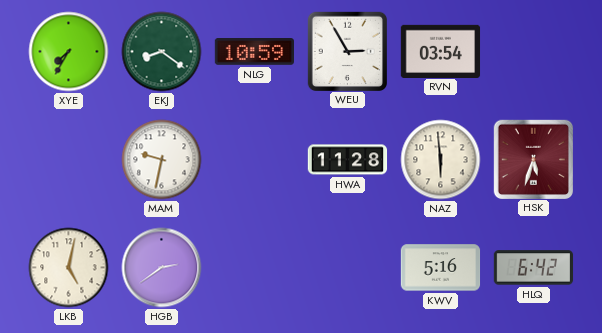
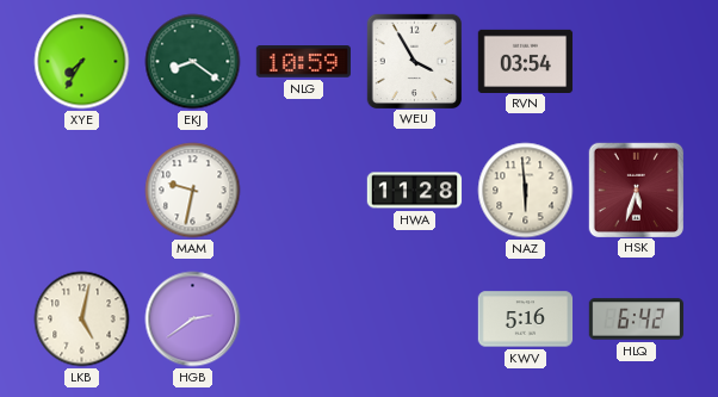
WEU: 2:55 -> 3:55 (414, 61)
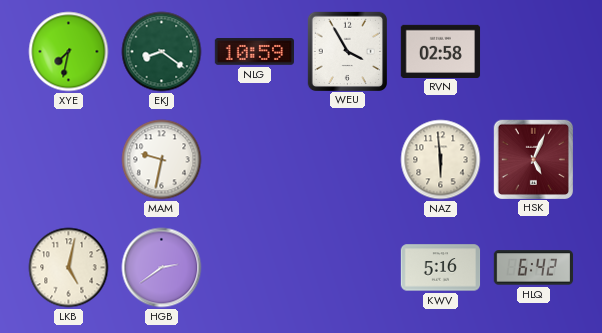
XYE: 7:35 -> 7:32 (69, 52)
RVN: 03:54 -> 02:58 (441, 51)
HWA: 11:28 -> none (415, 191)
HSK: 5:33 -> 5:04 (533, 159)
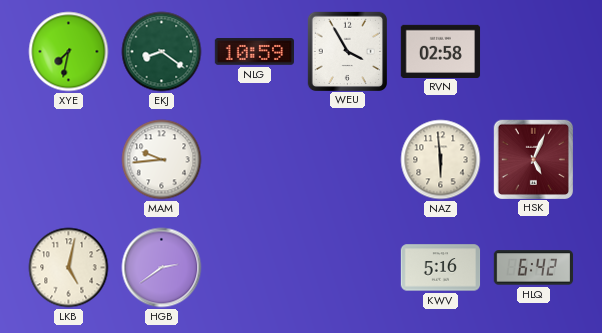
MAM: 9:32 -> 9:44 (162, 160)
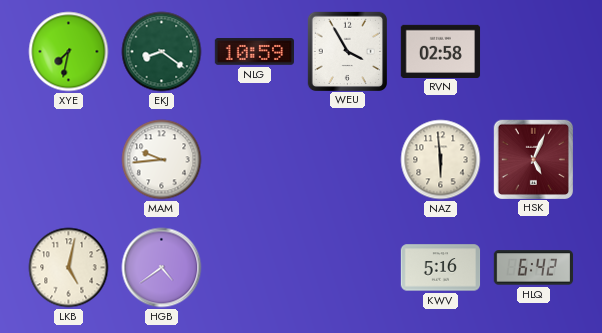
HGB: 2:39 -> 4:39 (162, 268)
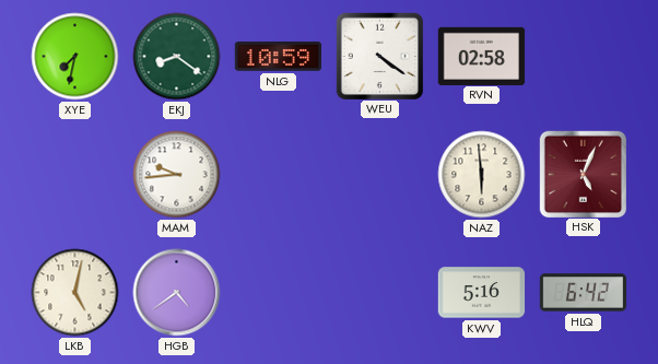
WEU: 3:55 -> 4:21 (379, 56)
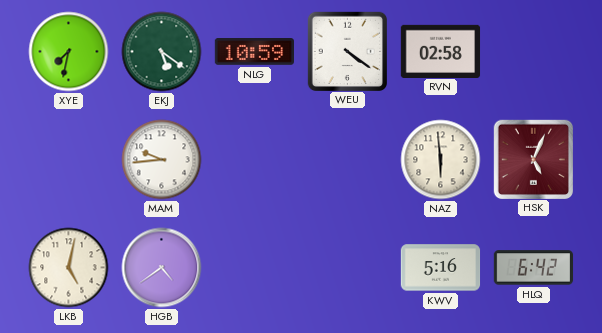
EKJ: 8:21 -> 5:21 (162, 52)
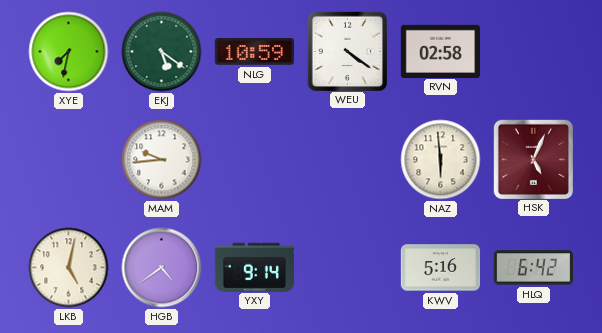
YXY: none -> 9:14 (254, 267)
